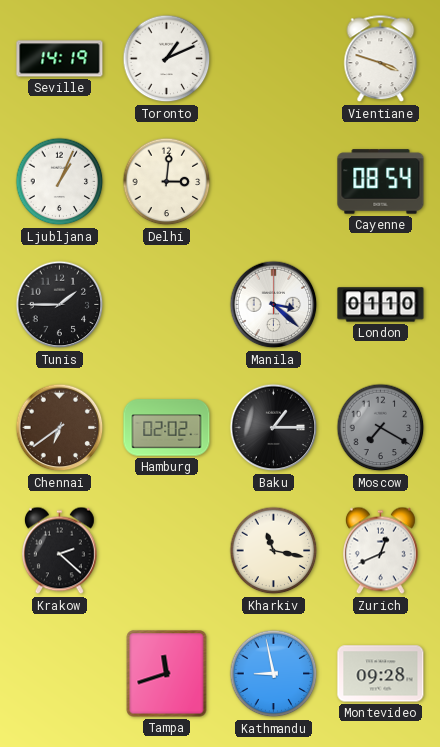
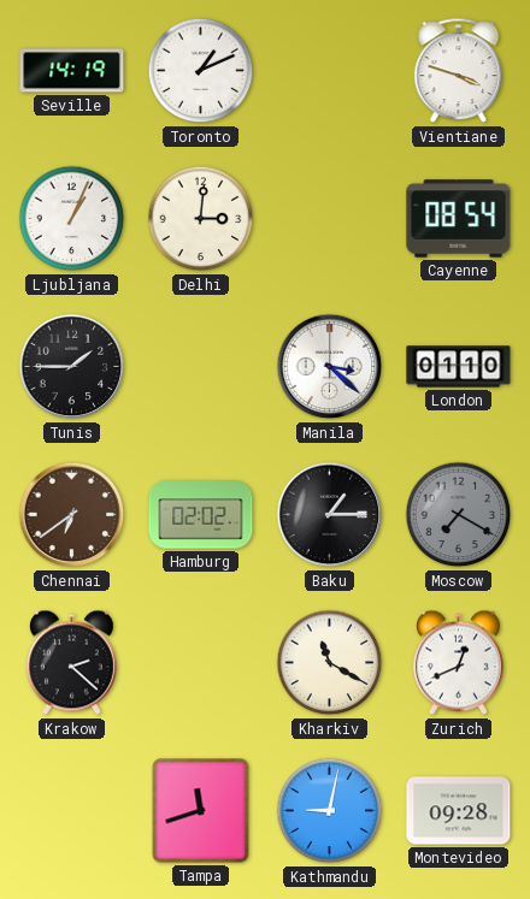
Kharkiv: 11:17 -> 11:20 (330, 663)
Kathmandu: 8:58 -> 9:02 (330, 811)
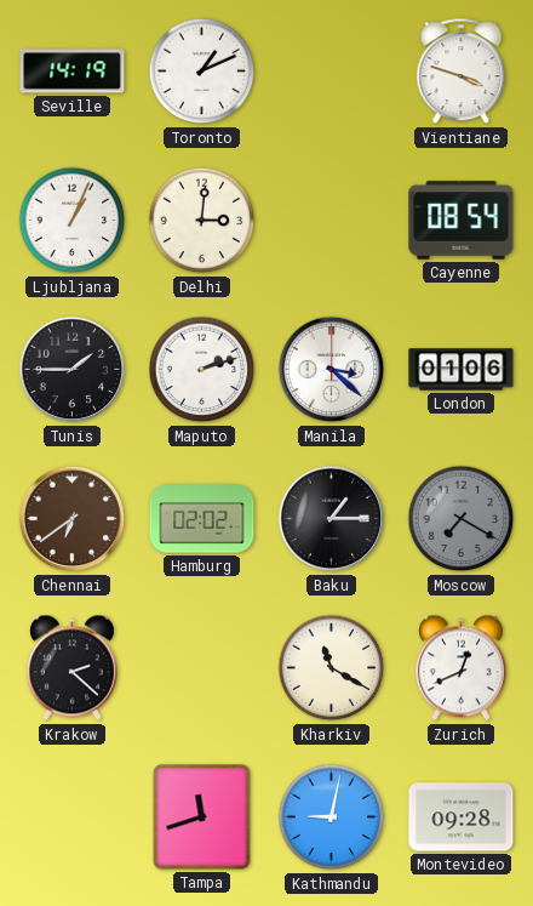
Maputo: none -> 2:12 (202, 370)
London: 01:10 -> 01:06 (462, 370)
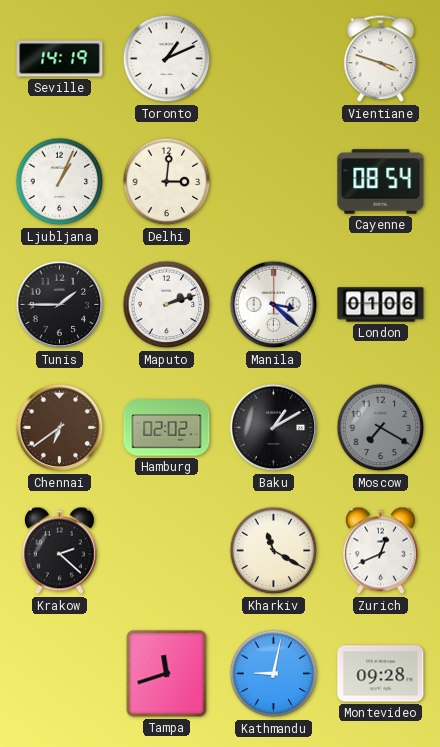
Baku: 1:15 -> 1:10 (274, 428)
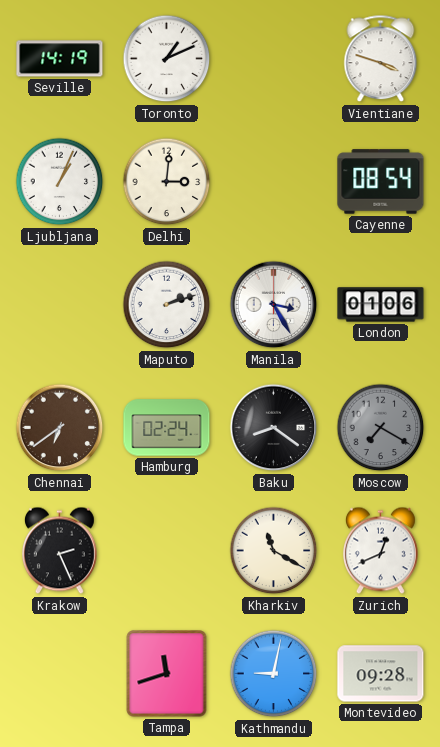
Tunis: 1:45 -> none (60, 305)
Manila: 3:22 -> 3:25 (274, 305)
Hamburg: 02:02 -> 02:24 (167, 428)
Baku: 1:10 -> 8:21 (274, 428)
Krakow: 2:22 -> 2:26 (59, 551)
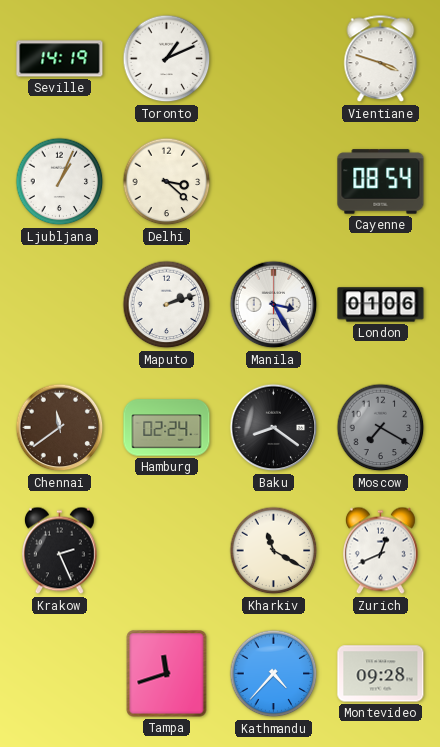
Delhi: 3:01 -> 3:22 (167, 182)
Chennai: 6:39 -> 11:39 (60, 428)
Kathmandu: 9:02 -> 4:37 (274, 674)
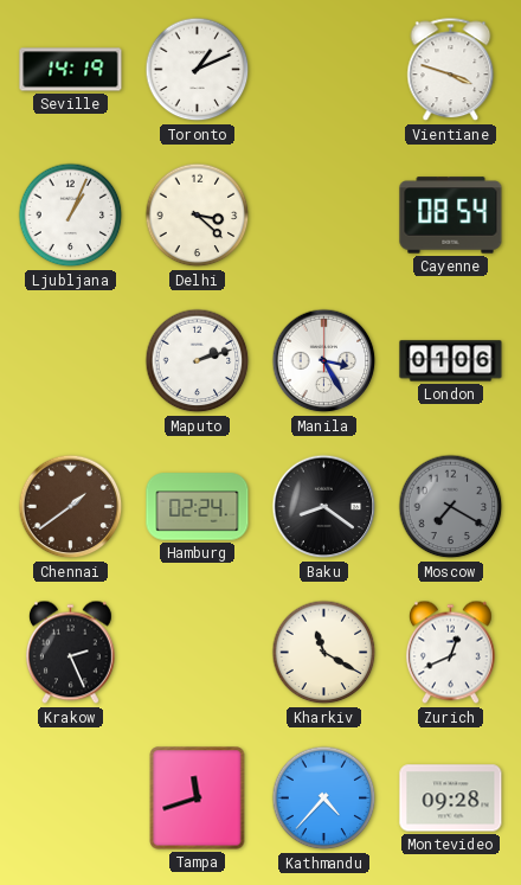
Chennai: 11:39 -> 1:39 (71, 507)
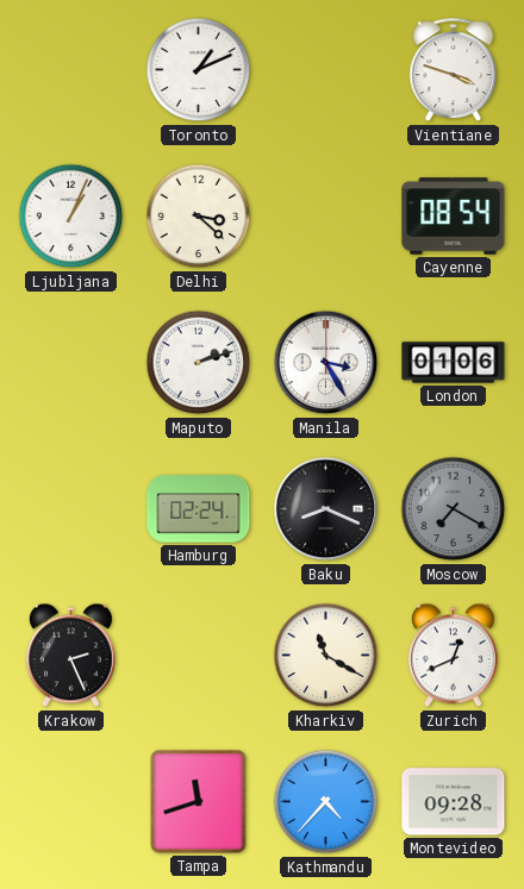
Seville: 14:19 -> none (71, 70)
Chennai: 1:39 -> none (71, 507)
Baku: 8:21 -> 8:19 (326, 509)
